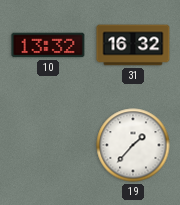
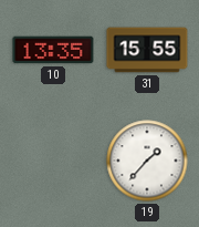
10: 13:32 -> 13:35 (53, 50)
31: 16:32 -> 15:55 (147, 50)
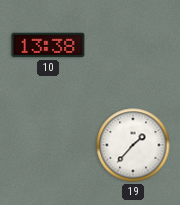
10: 13:35 -> 13:38 (48, 45)
31: 15:55 -> none (147, 50)
